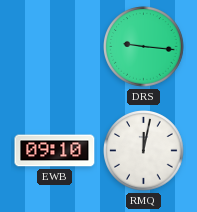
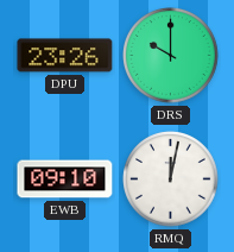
DPU: none -> 23:26 (65, 56)
DRS: 9:16 -> 10:00 (171, 56)
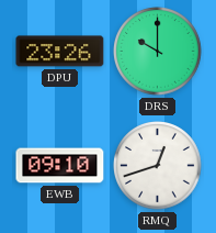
RMQ: 12:02 -> 12:42 (158, 166)
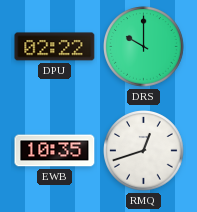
DPU: 23:26 -> 02:22 (55, 47)
EWB: 09:10 -> 10:35 (55, 151)
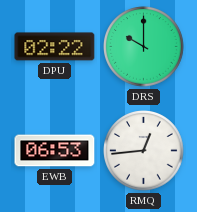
EWB: 10:35 -> 06:53 (55, 151)
RMQ: 12:42 -> 12:44 (144, 151)
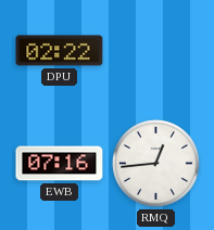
DRS: 10:00 -> none (144, 47)
EWB: 06:53 -> 07:16 (60, 164)
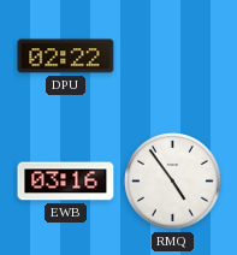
EWB: 07:16 -> 03:16 (66, 182)
RMQ: 12:44 -> 4:54 (173, 182)
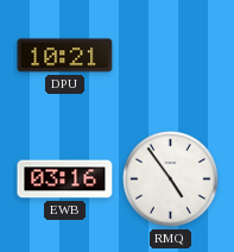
DPU: 02:22 -> 10:21 (65, 56)
